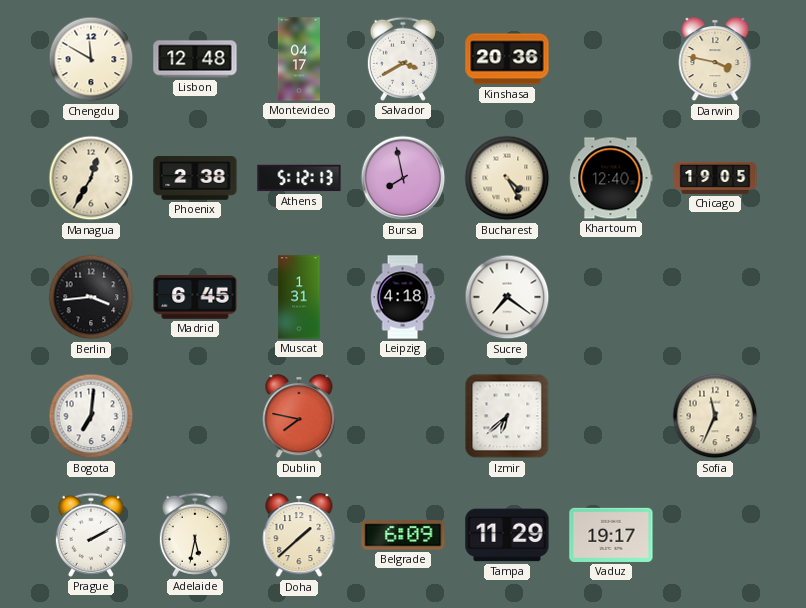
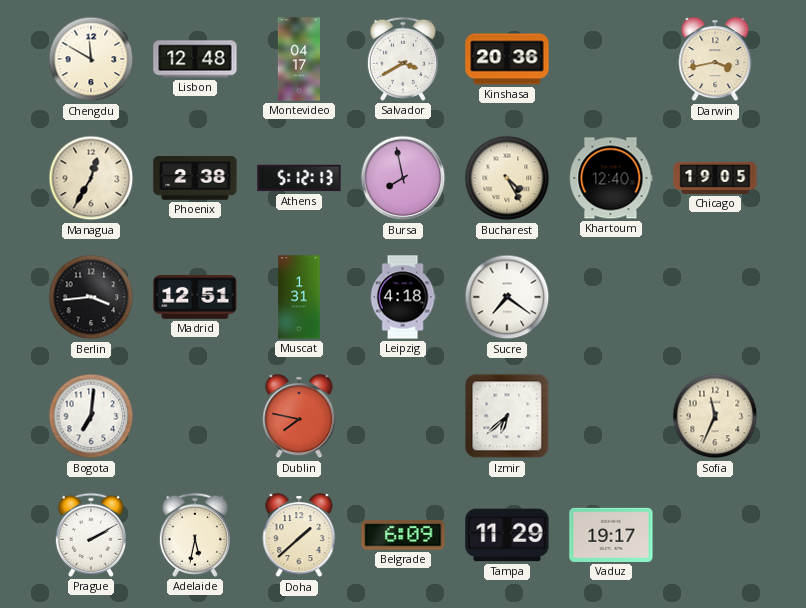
Darwin: 3:47 -> 3:43 (715, 60)
Madrid: 6:45 -> 12:51 (195, 298)
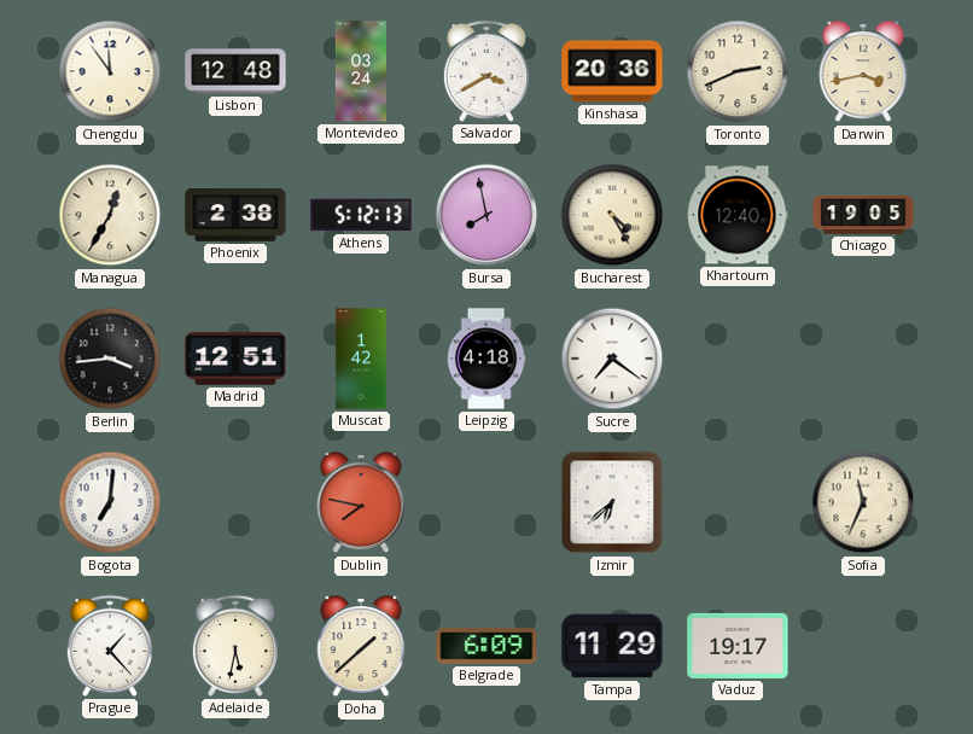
Chengdu: 11:50 -> 11:54 (110, 71)
Montevideo: 04:17 -> 03:24 (361, 71)
Toronto: none -> 2:41 (738, 71)
Muscat: 1:31 -> 1:42 (361, 359)
Prague: 2:10 -> 1:23 (110, 646)
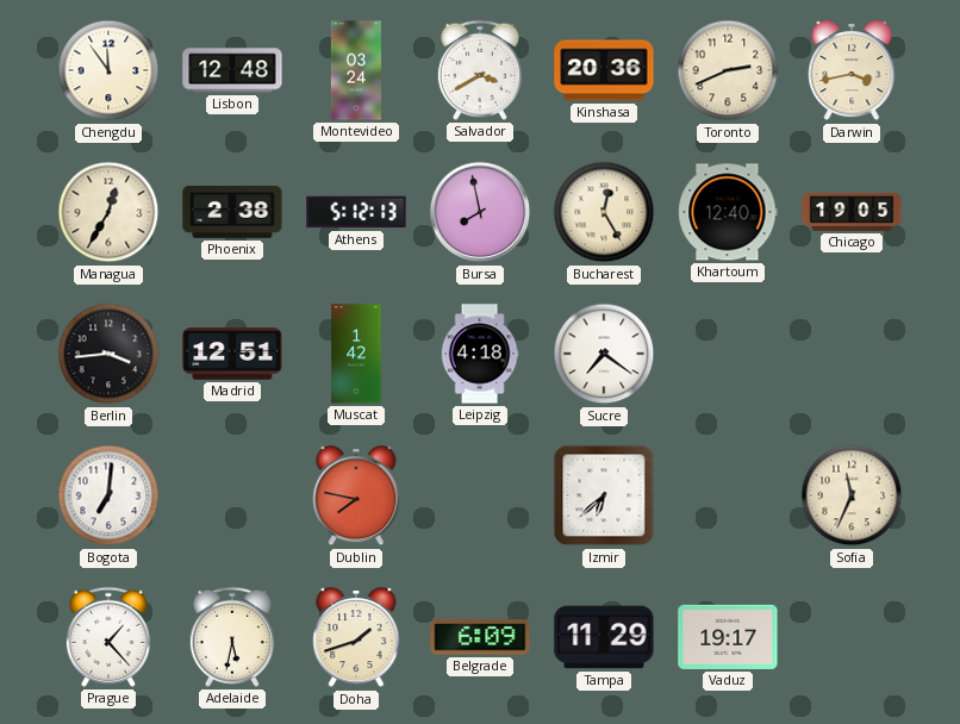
Bucharest: 4:25 -> 12:25 (604, 212)
Doha: 1:38 -> 1:42 (356, 638)
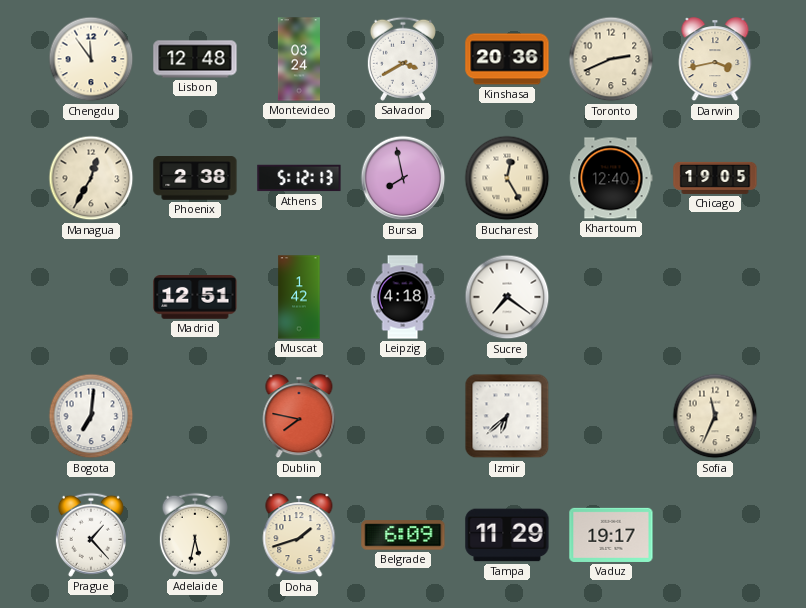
Berlin: 3:44 -> none (108, 354)
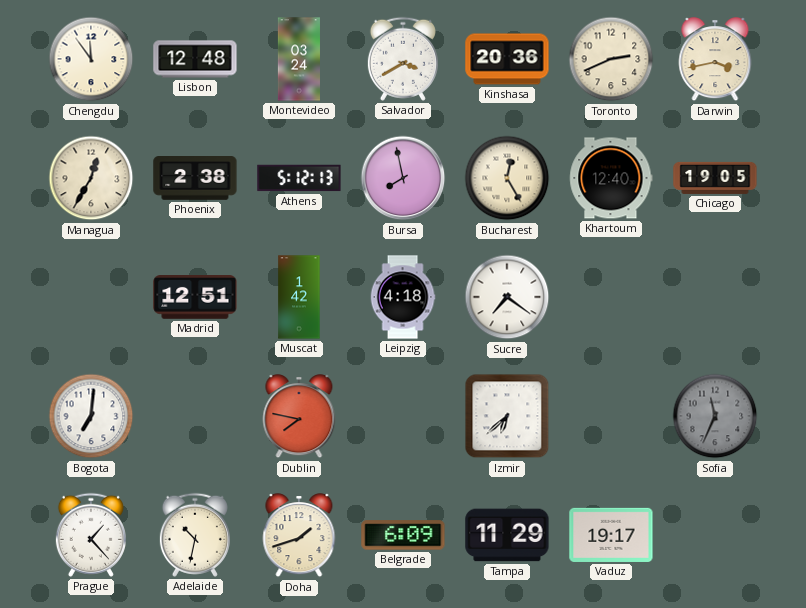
Sofia dial: cream -> grey (715, 416)
Adelaide: 5:32 -> 10:32 (195, 535)
